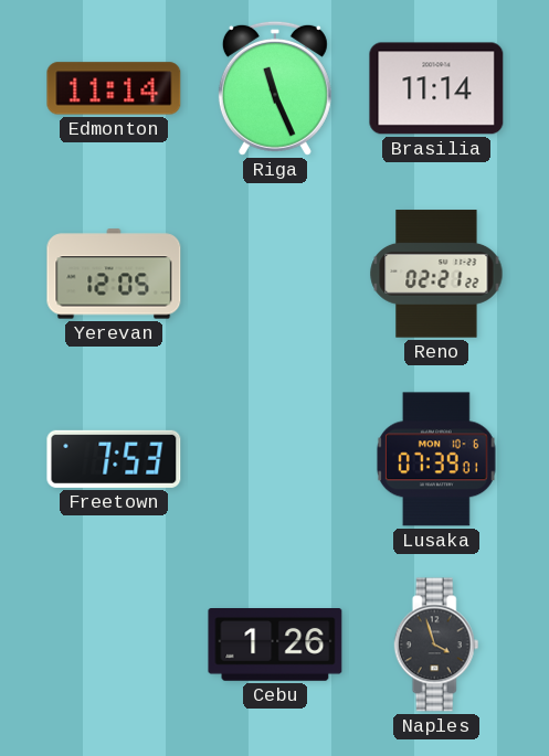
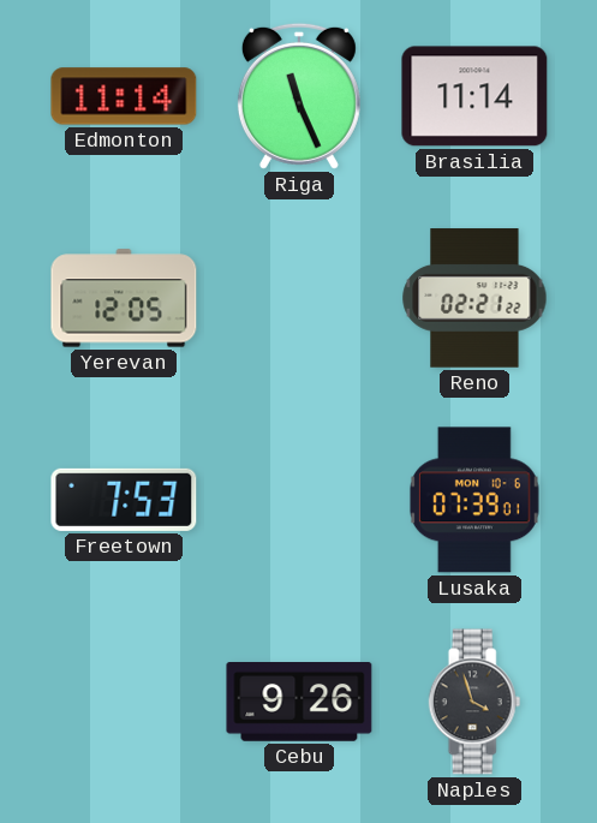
Cebu: 1:26 -> 9:26 (299, 703)
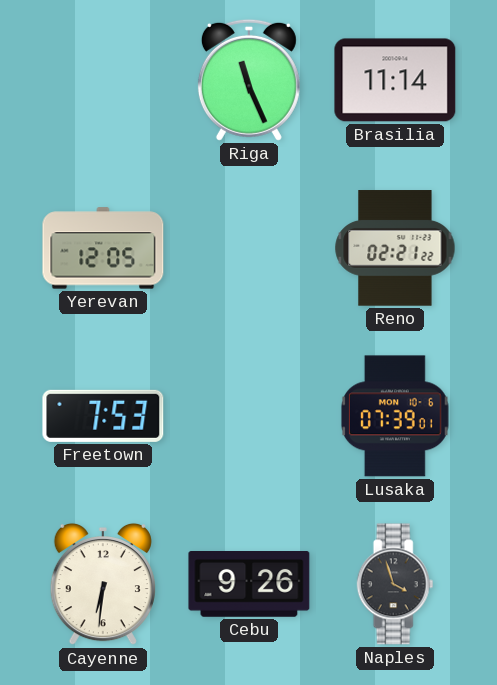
Edmonton: 11:14 -> none (124, 96)
Cayenne: none -> 6:31 (103, 584)
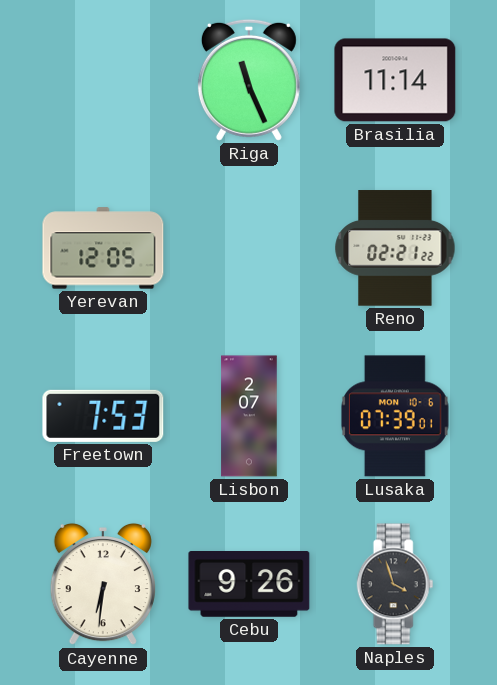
Lisbon: none -> 2:07 (249, 416)
